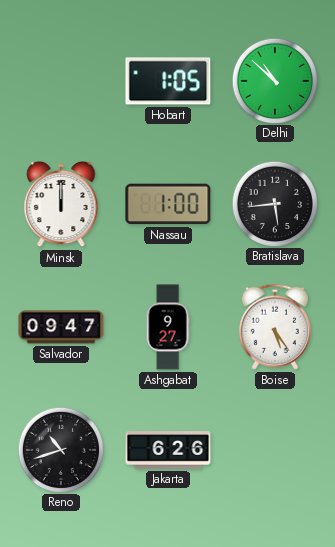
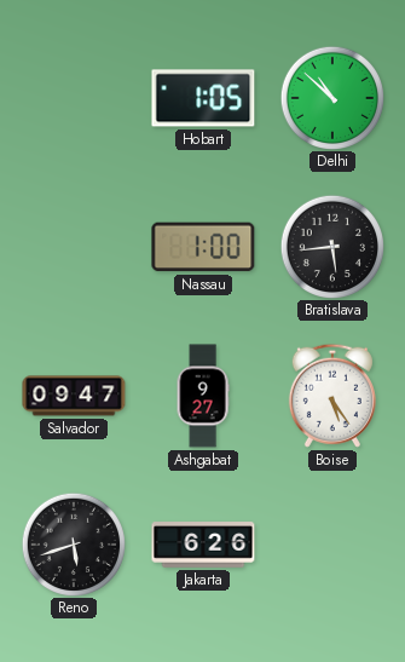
Minsk: 12:00 -> none (61, 204)
Reno: 10:42 -> 5:42 (73, 543)
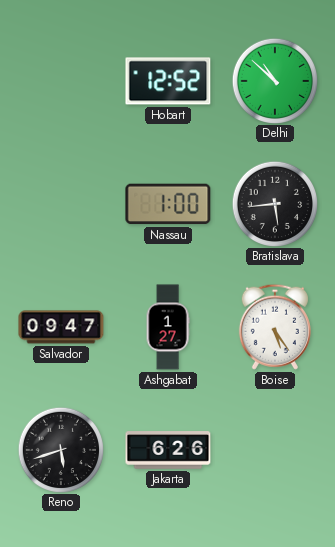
Hobart: 1:05 -> 12:52 (168, 81)
Ashgabat: 9:27 -> 1:27 (168, 327)
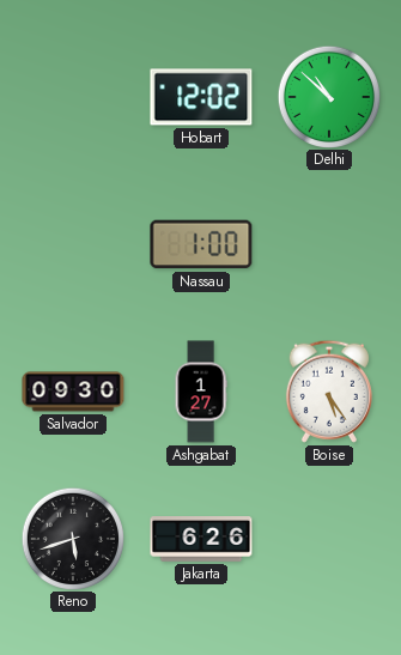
Hobart: 12:52 -> 12:02 (201, 97)
Bratislava: 5:44 -> none (274, 203)
Salvador: 09:47 -> 09:30 (73, 392)
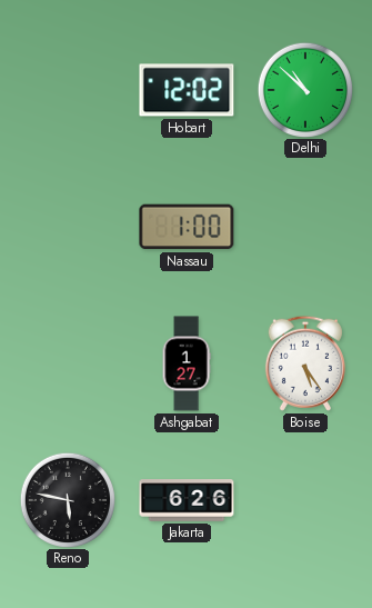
Salvador: 09:30 -> none (73, 392)
Reno: 5:42 -> 5:47 (67, 499)
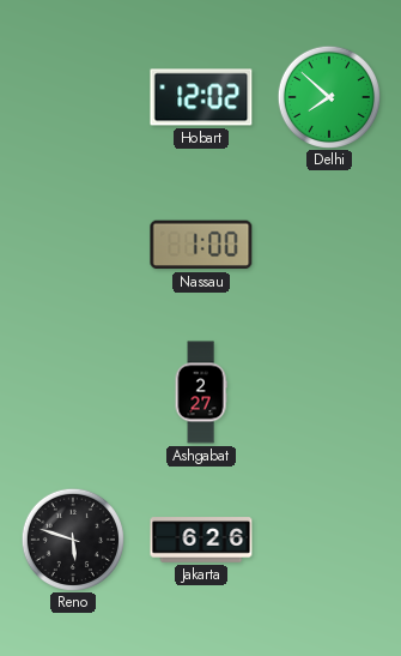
Delhi: 10:52 -> 7:52 (328, 96)
Ashgabat: 1:27 -> 2:27 (201, 392)
Boise: 5:24 -> none (305, 363)
Reno: 5:47 -> 5:48 (72, 538)
